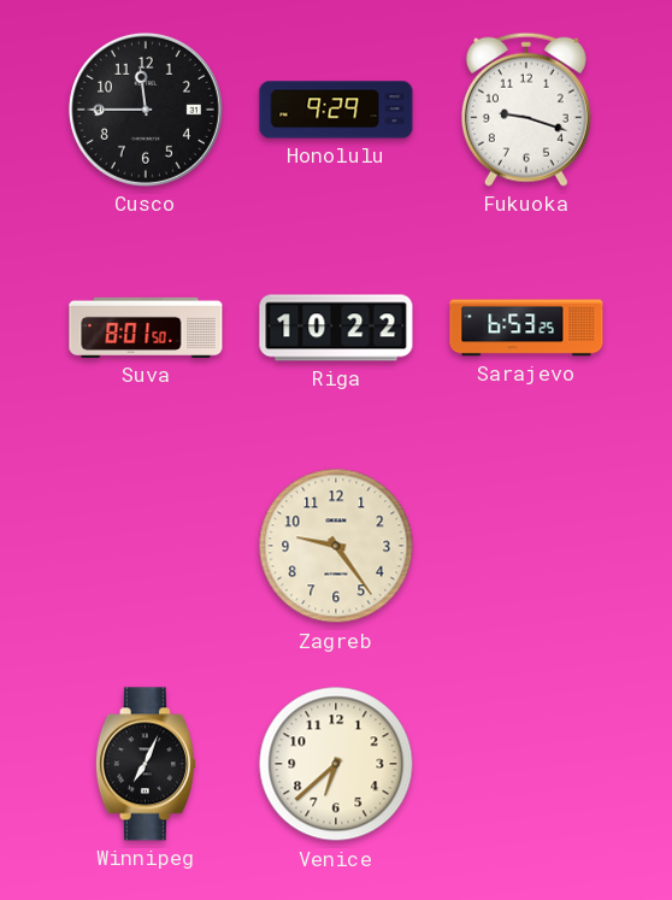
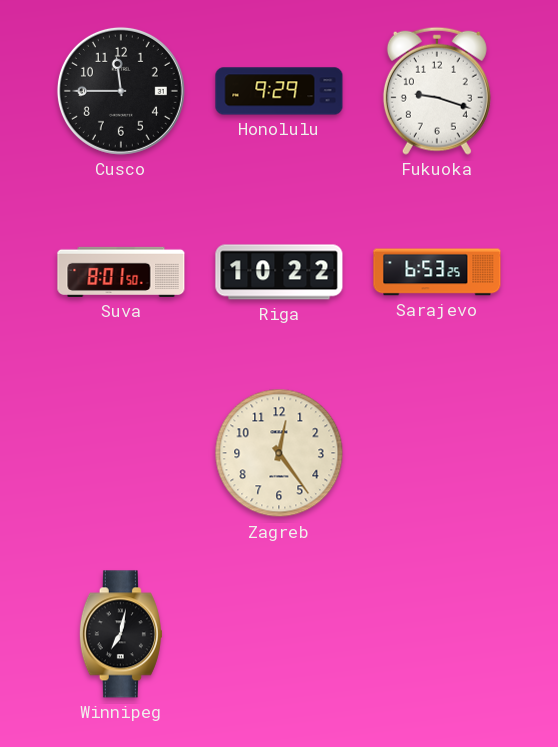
Zagreb: 9:24 -> 12:24 (279, 453)
Winnipeg: 7:04 -> 7:02 (121, 634)
Venice: 6:38 -> none (336, 764)
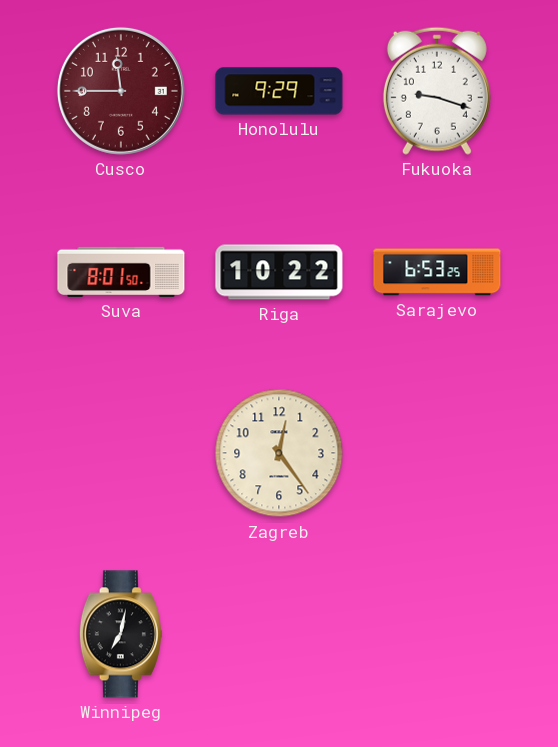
Cusco dial: black -> burgundy (121, 91)
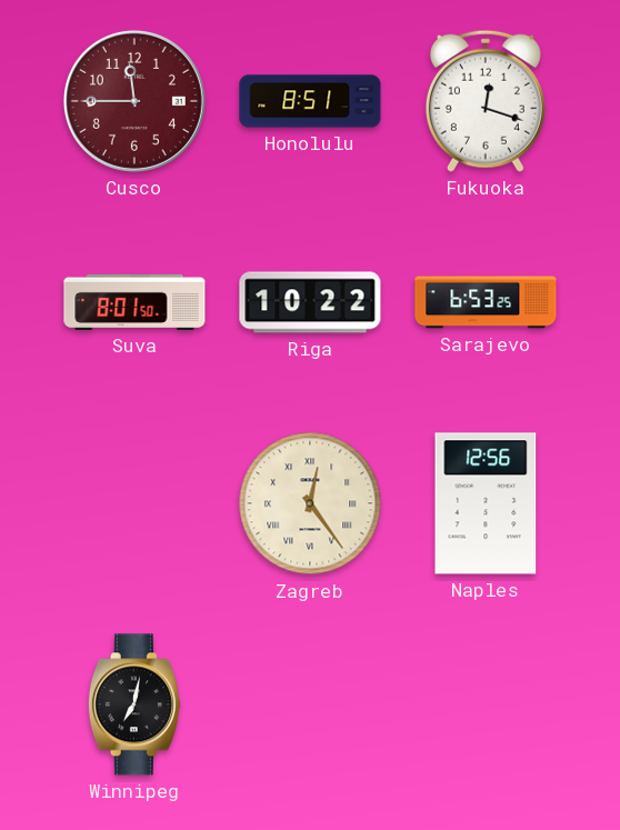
Honolulu: 9:29 -> 8:51 (310, 101)
Fukuoka: 9:18 -> 12:18 (486, 101)
Zagreb numerals: Arabic -> Roman (310, 503)
Naples: none -> 12:56 (486, 503)
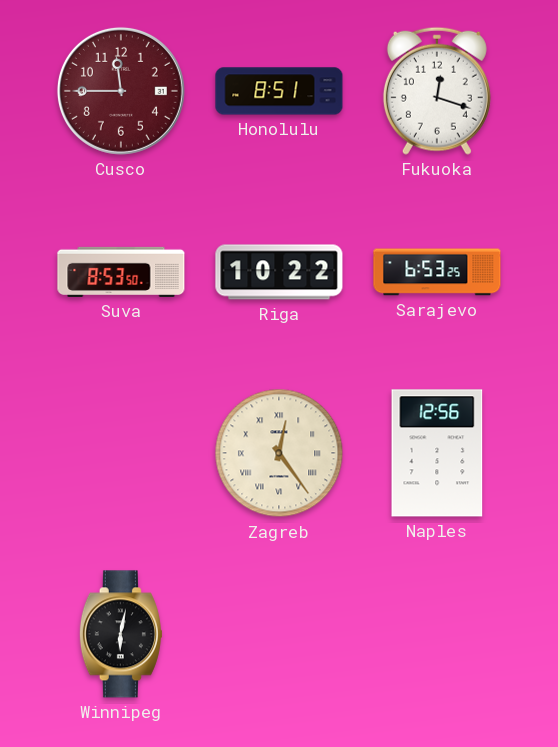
Suva: 8:01 -> 8:53 (121, 272)
Winnipeg: 7:02 -> 6:02 (121, 634)
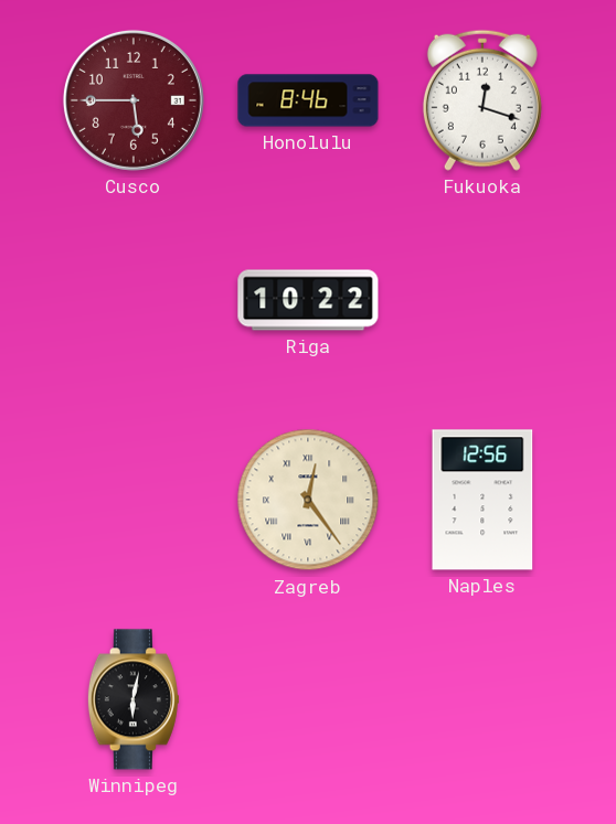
Cusco: 11:45 -> 5:45 (134, 100)
Honolulu: 8:51 -> 8:46 (308, 100)
Suva: 8:53 -> none (121, 272)
Sarajevo: 6:53 -> none (437, 272)
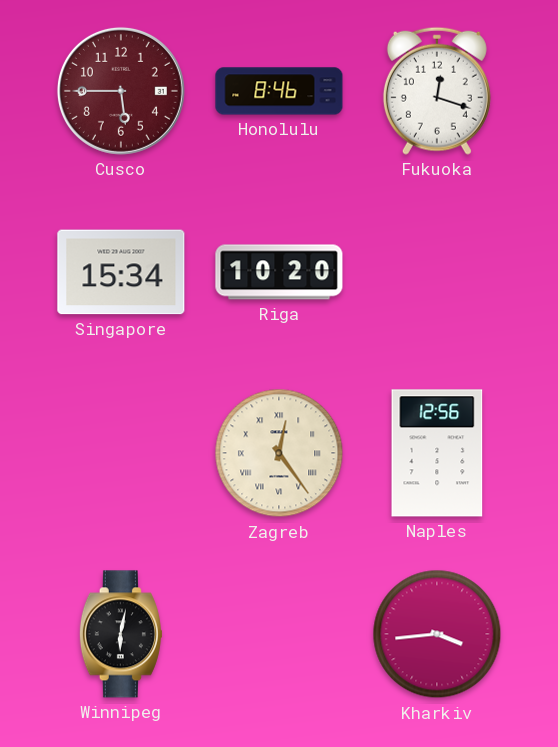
Singapore: none -> 15:34 (121, 272)
Riga: 10:22 -> 10:20 (279, 272)
Kharkiv: none -> 3:44 (437, 634)
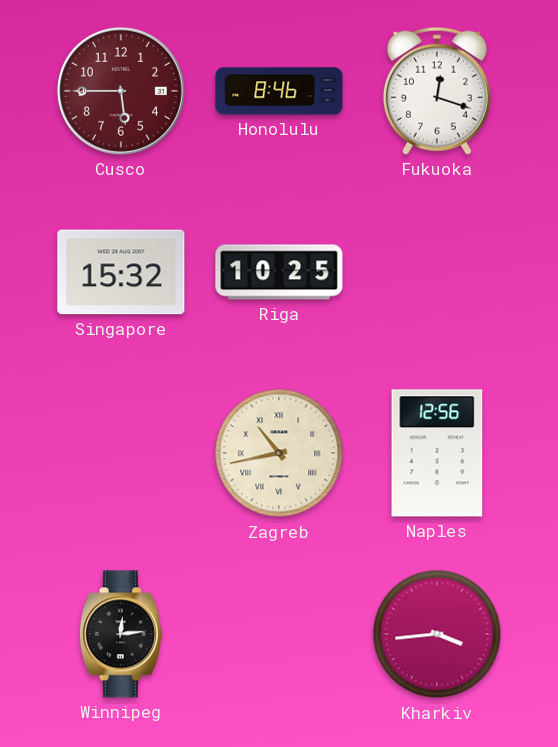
Singapore: 15:34 -> 15:32 (121, 272)
Riga: 10:20 -> 10:25 (279, 272)
Zagreb: 12:24 -> 10:43 (279, 453)
Winnipeg: 6:02 -> 12:14 (121, 634)
